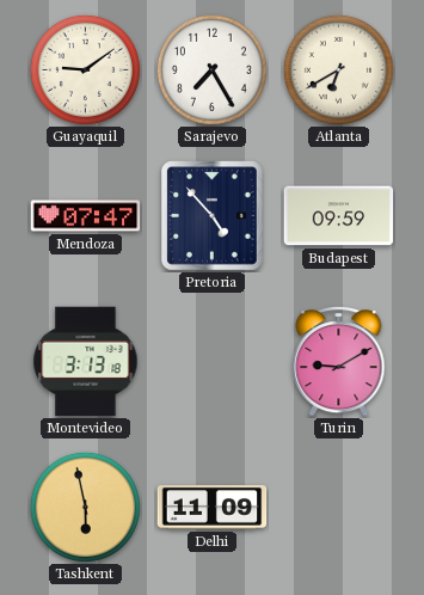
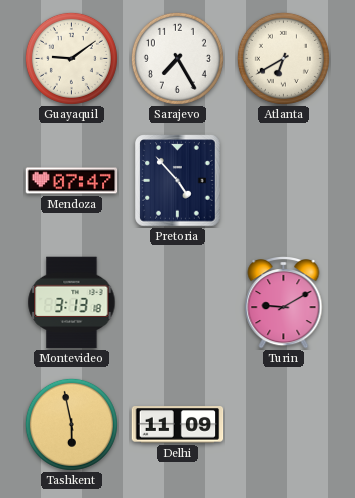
Budapest: 09:59 -> none (339, 216)
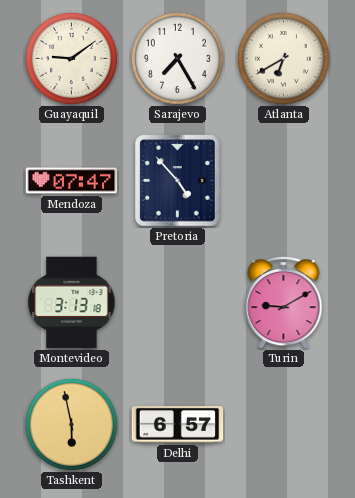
Delhi: 11:09 -> 6:57 (178, 425)
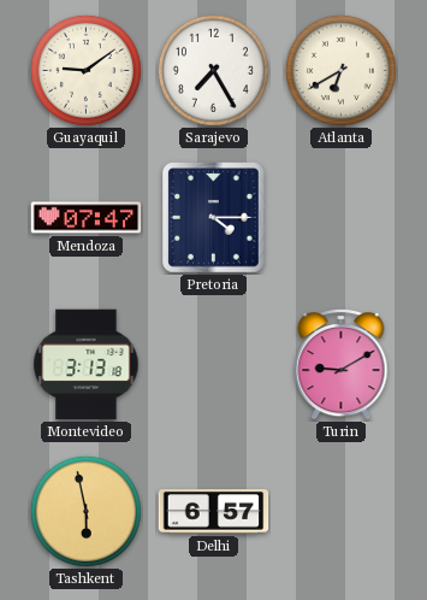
Pretoria: 4:53 -> 4:15 (214, 218)
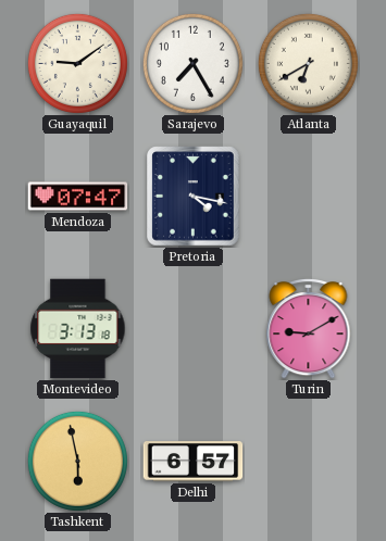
Pretoria: 4:15 -> 4:17 (194, 197)
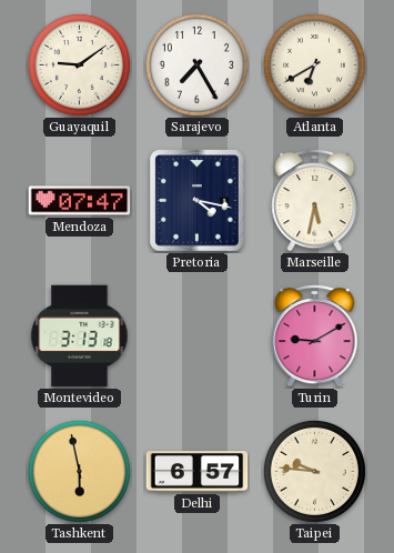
Marseille: none -> 5:32 (315, 201)
Taipei: none -> 9:46 (314, 471)
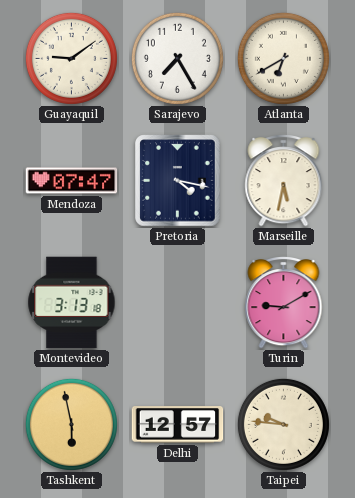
Delhi: 6:57 -> 12:57 (178, 425)
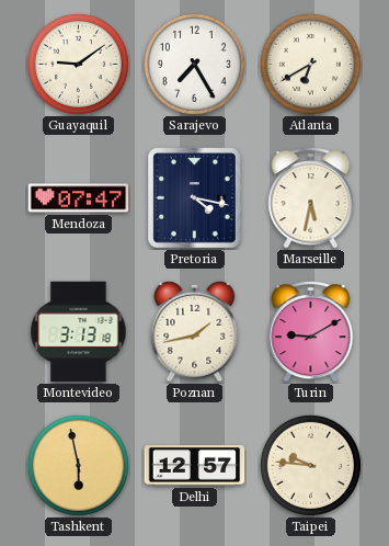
Poznan: none -> 1:43 (195, 331)
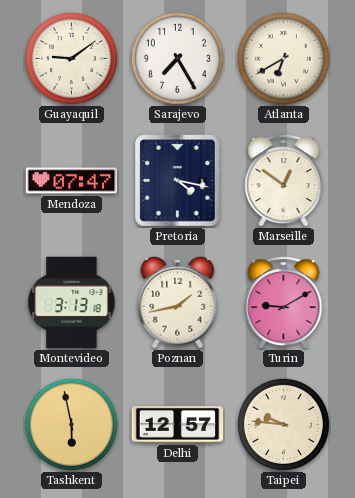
Marseille: 5:32 -> 12:51 (284, 181)
